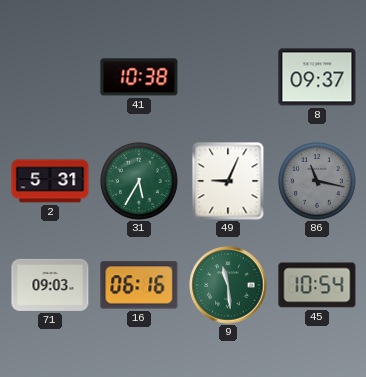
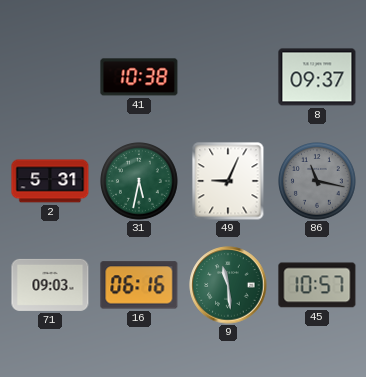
31: 5:35 -> 5:32 (140, 182)
45: 10:54 -> 10:57 (317, 285)
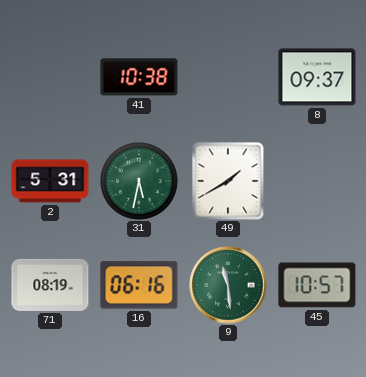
49: 9:04 -> 1:40 (228, 181)
86: 11:17 -> none (318, 182)
71: 09:03 -> 08:19 (50, 285)
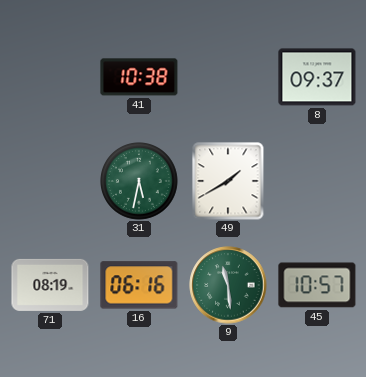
2: 5:31 -> none (50, 181)
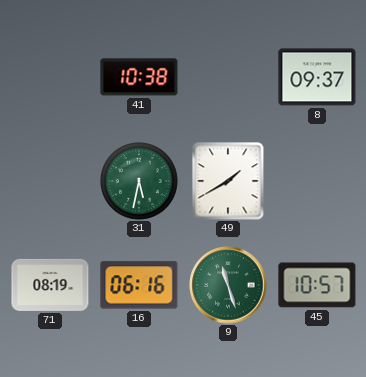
9: 11:29 -> 11:27 (228, 285)
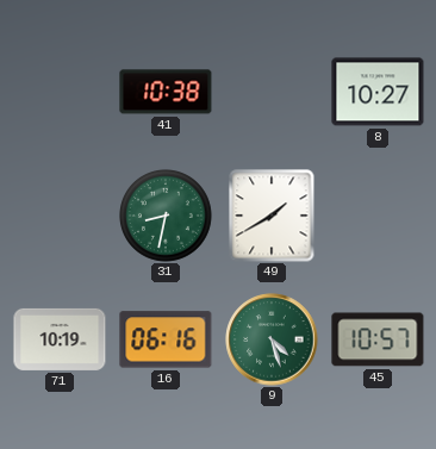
8: 09:37 -> 10:27 (378, 92)
31: 5:32 -> 8:32 (167, 217)
71: 08:19 -> 10:19 (60, 339)
9: 11:27 -> 4:27 (272, 339)
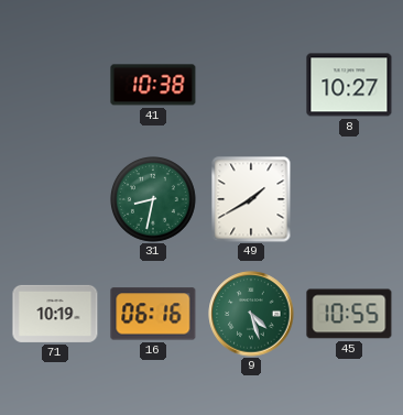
45: 10:57 -> 10:55 (349, 314)
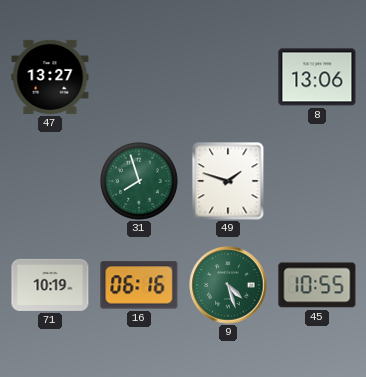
47: none -> 13:27 (50, 77)
41: 10:38 -> none (153, 85)
8: 10:27 -> 13:06 (317, 77)
31: 8:32 -> 7:57 (140, 182)
49: 1:40 -> 1:48 (228, 181)
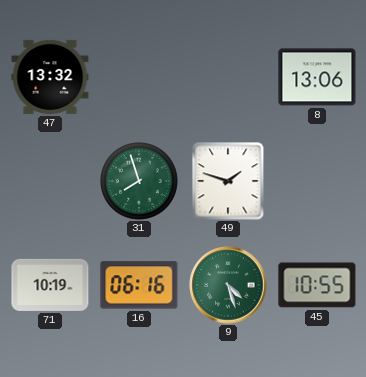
47: 13:27 -> 13:32 (50, 77)
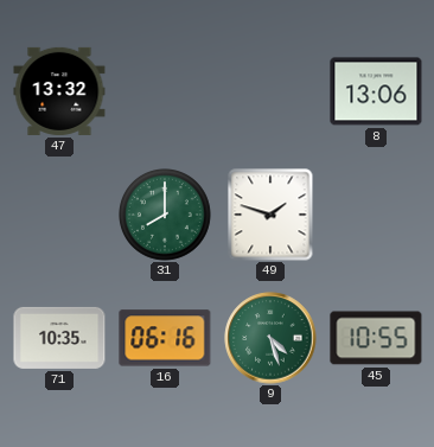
31: 7:57 -> 8:00 (166, 216)
71: 10:19 -> 10:35 (59, 338)
